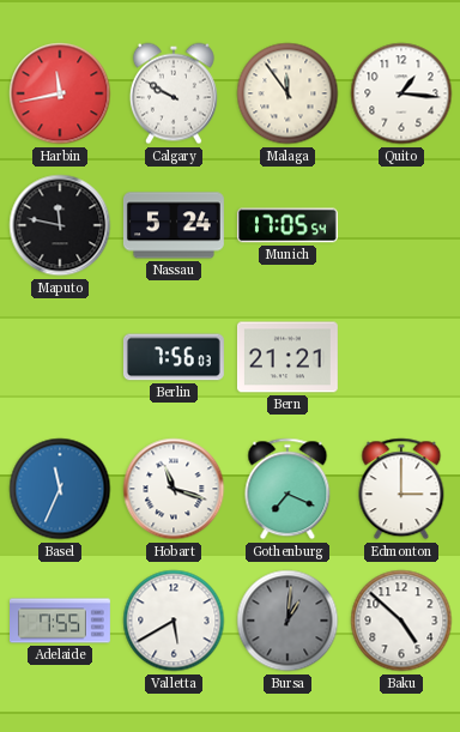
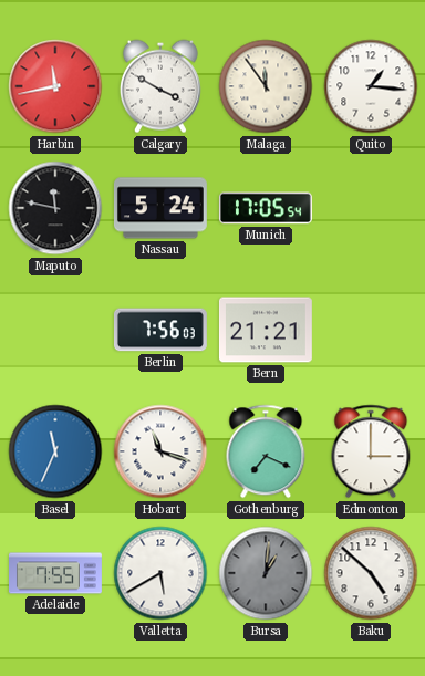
Calgary: 9:50 -> 3:50 (160, 86)
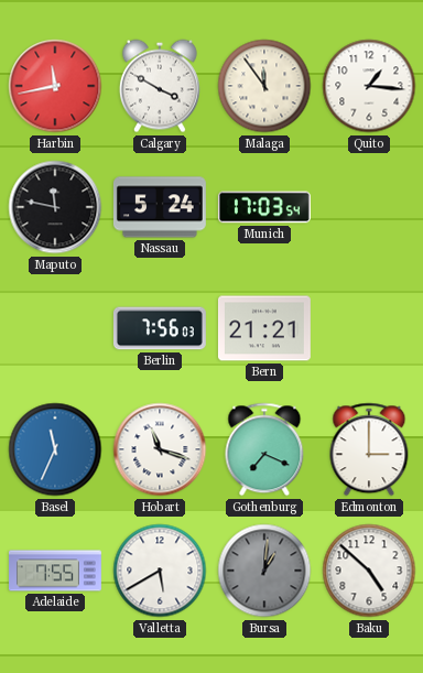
Munich: 17:05 -> 17:03 (264, 207)
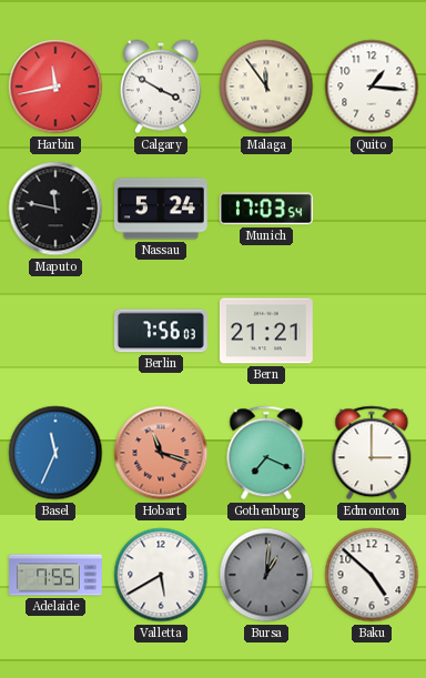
Hobart dial: white -> salmon (161, 453)
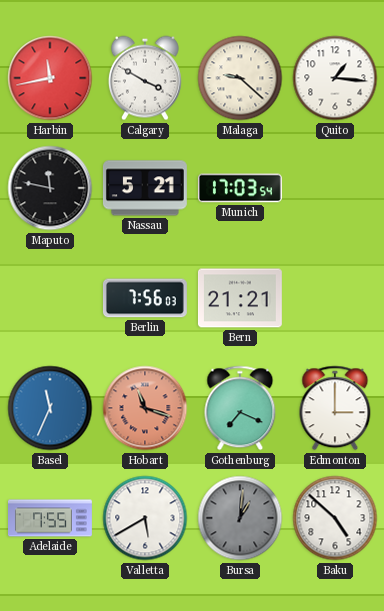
Malaga: 11:54 -> 9:22 (240, 78)
Nassau: 5:24 -> 5:21 (145, 188)
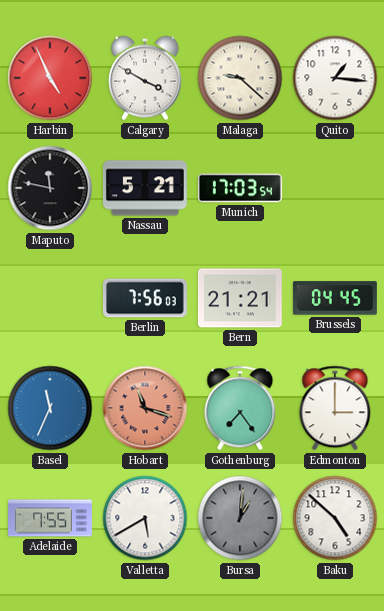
Harbin: 11:43 -> 4:56 (50, 78)
Brussels: none -> 04:45 (335, 298)
Gothenburg: 7:19 -> 7:24 (240, 408)
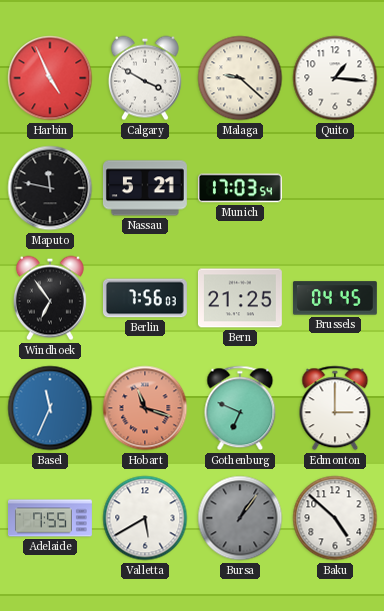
Windhoek: none -> 6:54 (50, 298)
Bern: 21:21 -> 21:25 (240, 298)
Gothenburg: 7:24 -> 6:49 (240, 408)
Bursa: 1:01 -> 1:06 (240, 518)
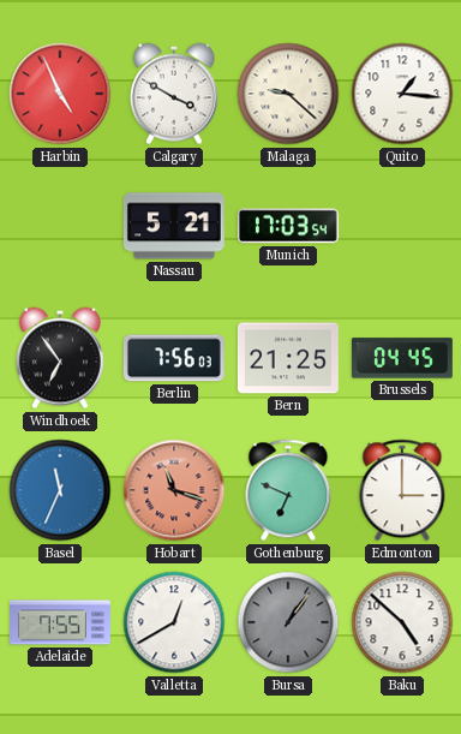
Maputo: 11:47 -> none (50, 188)
Valletta: 5:40 -> 12:40 (174, 622)
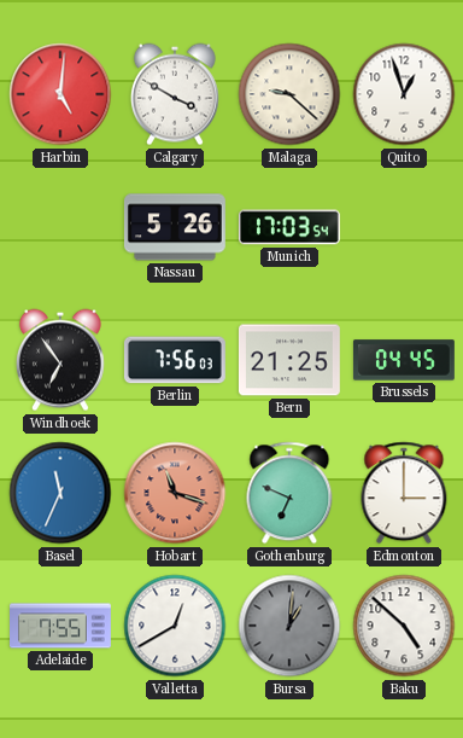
Harbin: 4:56 -> 5:01 (60, 94)
Quito: 1:16 -> 12:57 (404, 94)
Nassau: 5:21 -> 5:26 (175, 227)
Bursa: 1:06 -> 1:01 (289, 626)
